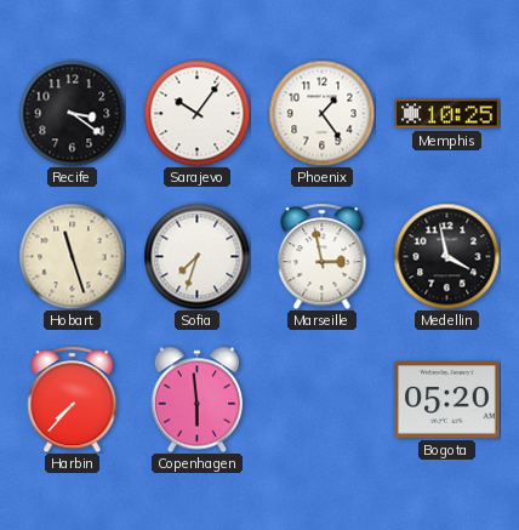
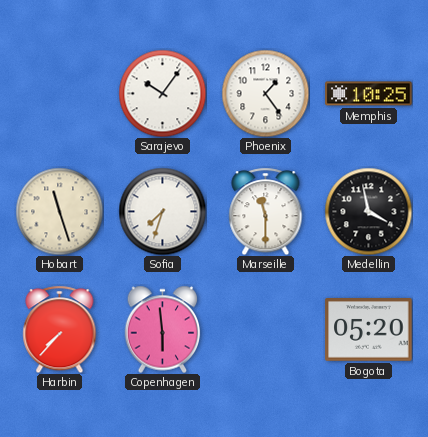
Recife: 3:21 -> none (72, 113)
Marseille: 2:58 -> 11:30 (266, 211)
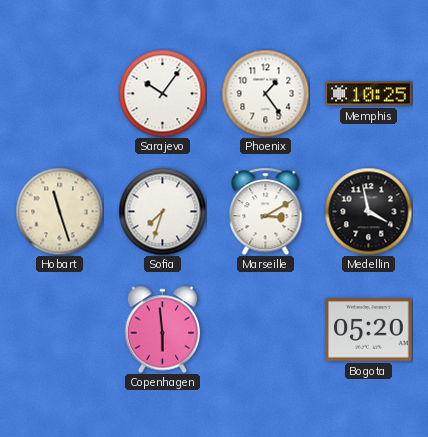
Marseille: 11:30 -> 3:10 (266, 211)
Harbin: 7:37 -> none (60, 329)
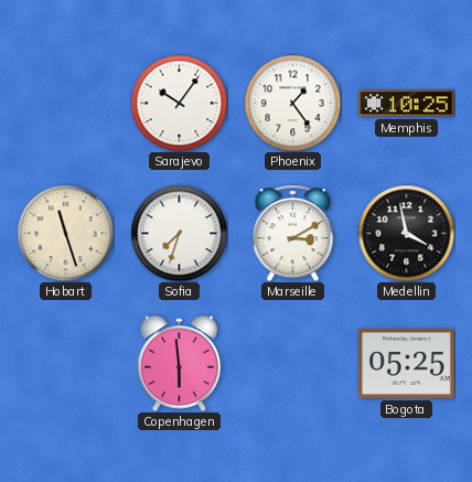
Bogota: 05:20 -> 05:25 (407, 364)
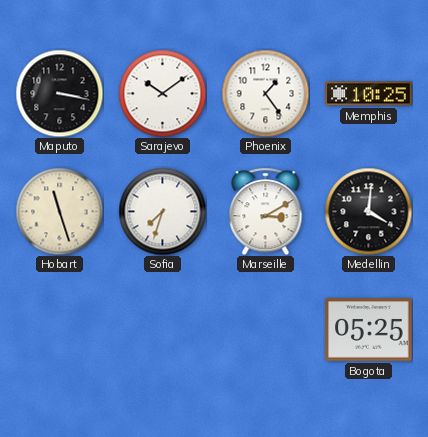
Maputo: none -> 3:17 (59, 93)
Sarajevo: 10:06 -> 10:09 (162, 93)
Medellin: 3:58 -> 4:01 (368, 211)
Copenhagen: 5:59 -> none (180, 363)
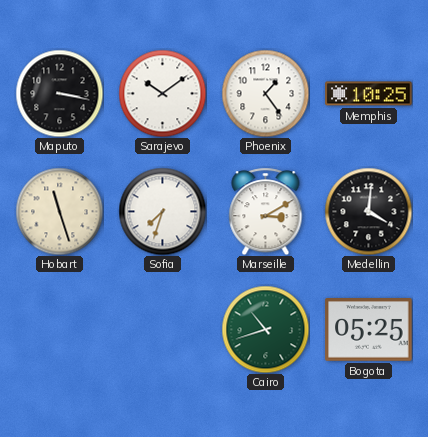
Cairo: none -> 10:42 (265, 329)
